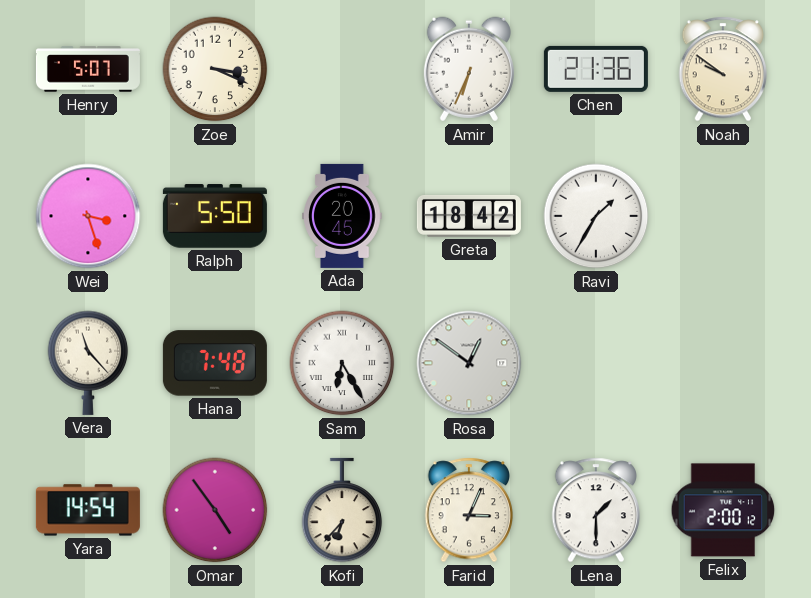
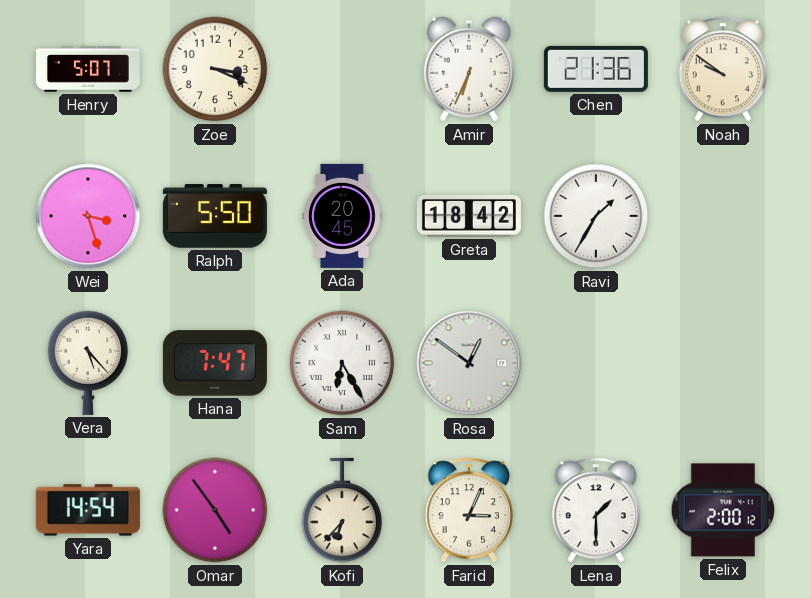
Vera: 11:23 -> 5:23 (88, 363)
Hana: 7:48 -> 7:47 (215, 363)
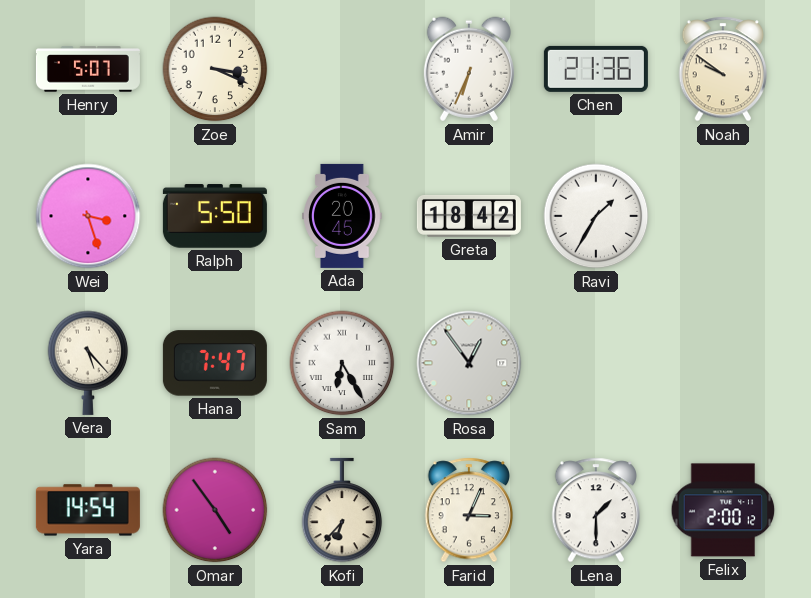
Rosa: 12:51 -> 12:54 (469, 363)
